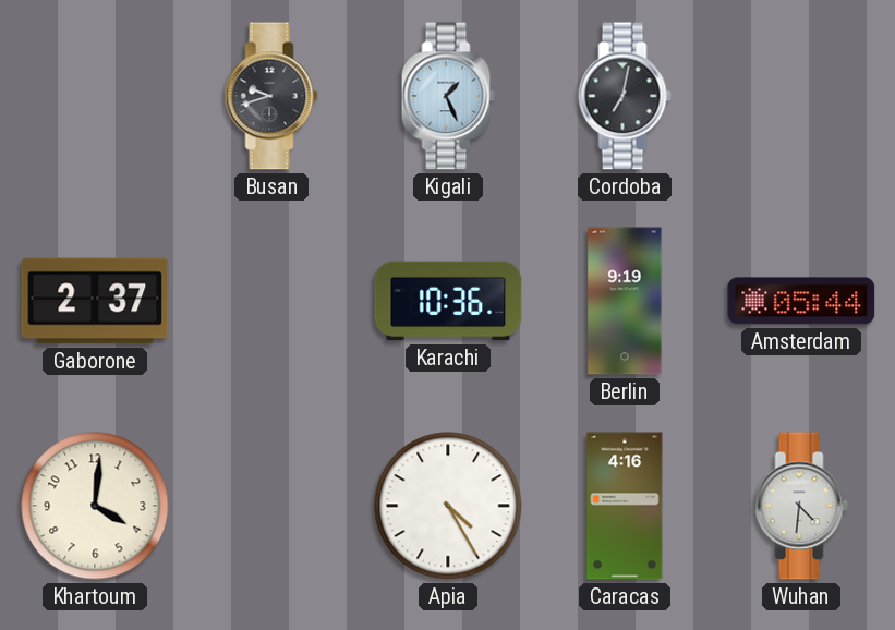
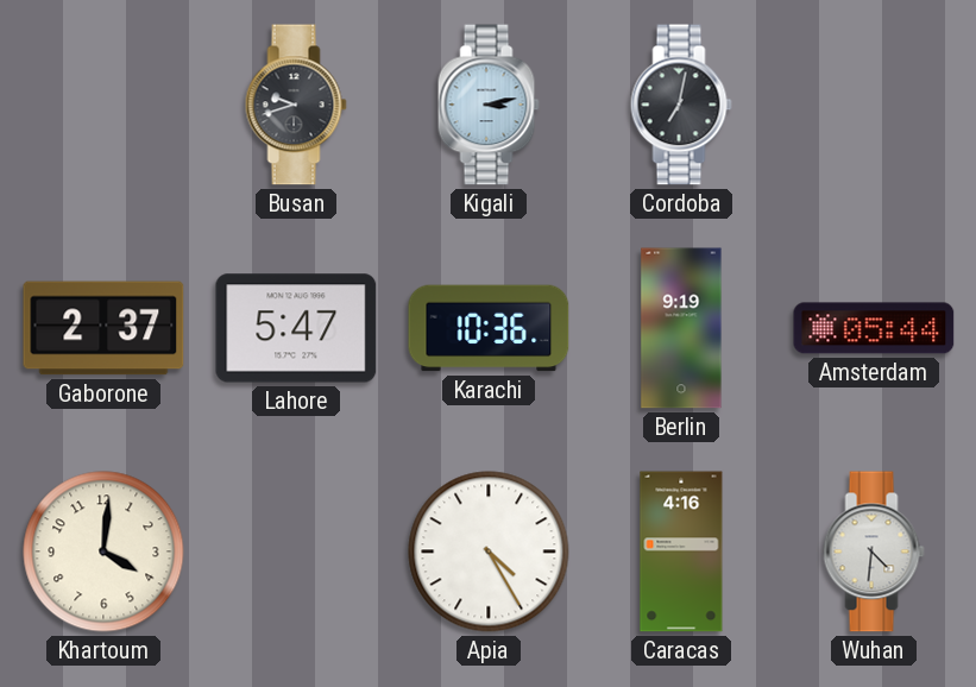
Kigali: 1:26 -> 3:13 (489, 105)
Lahore: none -> 5:47 (296, 328)
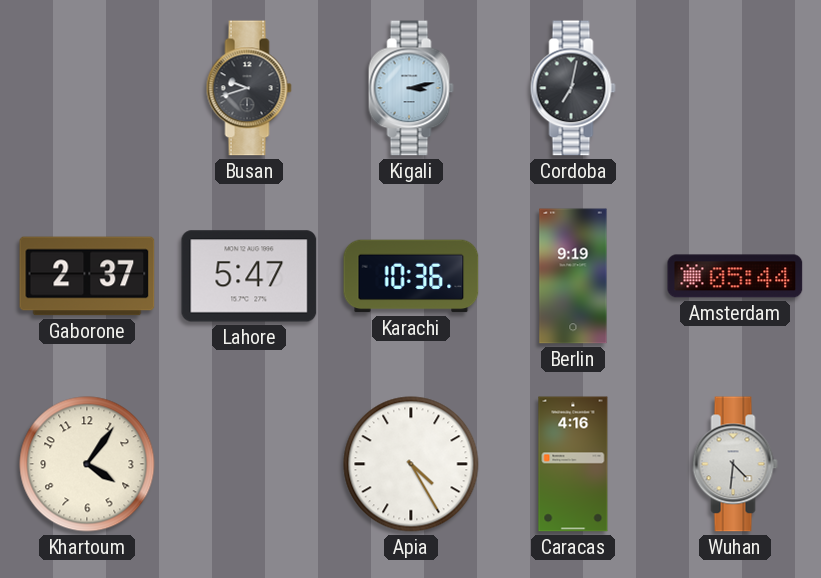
Khartoum: 4:01 -> 4:06 (87, 464)
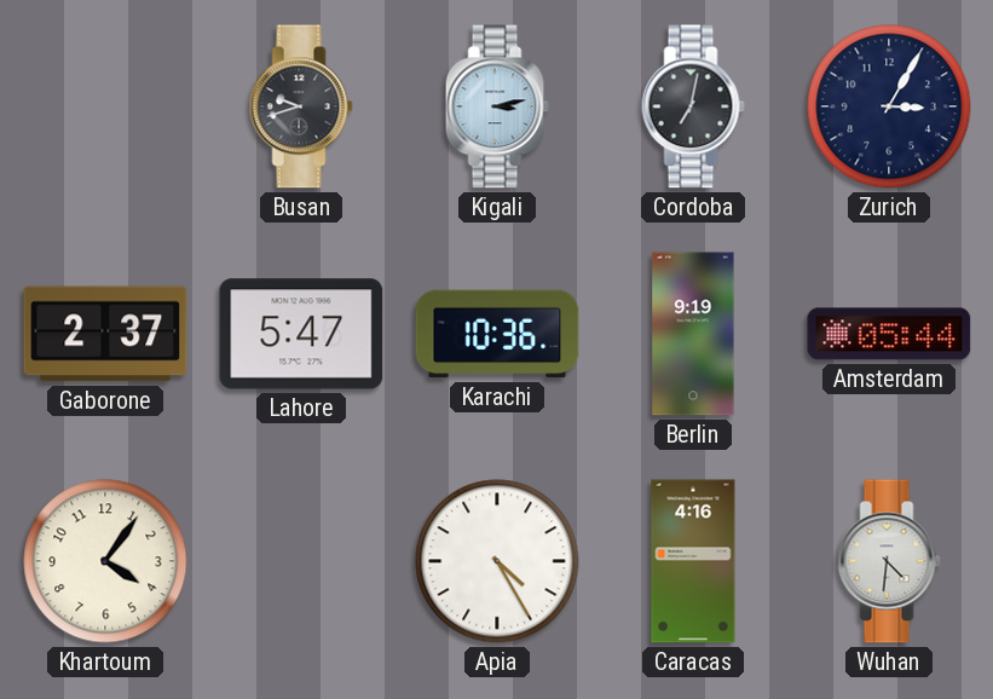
Zurich: none -> 3:05 (889, 106)
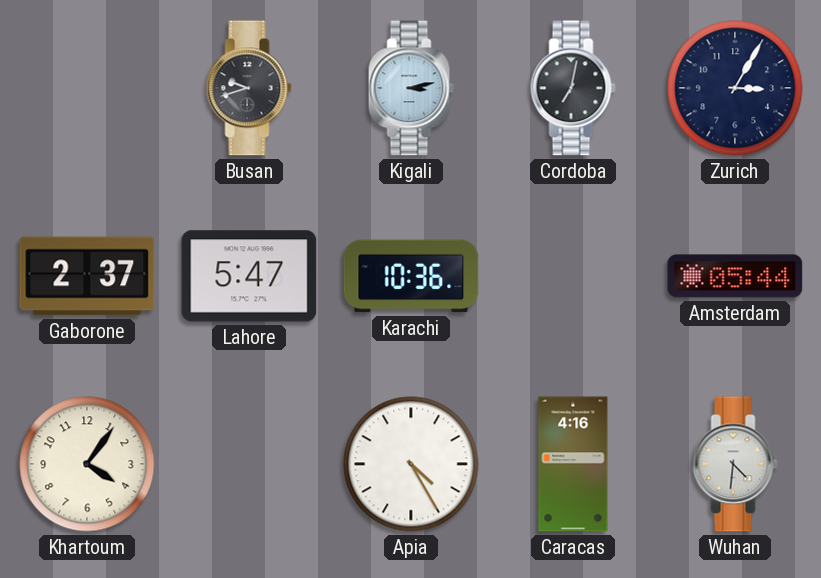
Berlin: 9:19 -> none (693, 334)
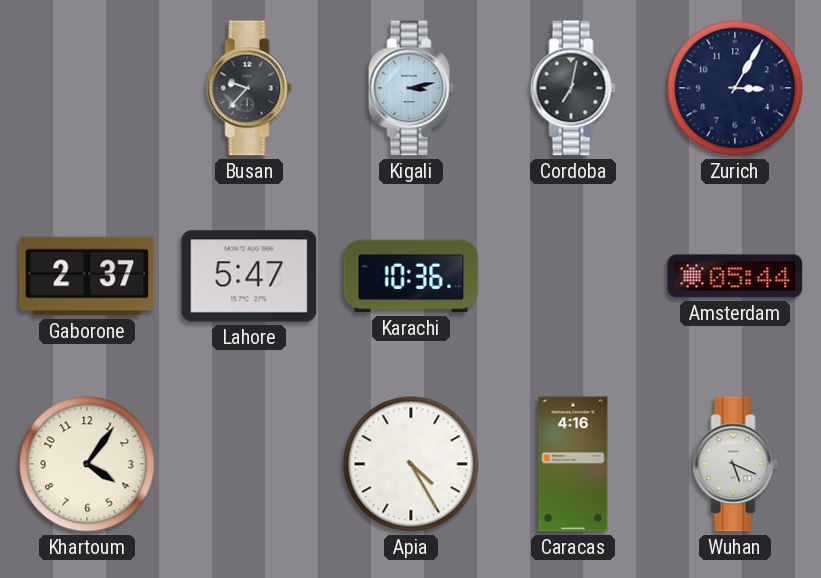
Busan: 9:42 -> 9:37 (249, 88)
Wuhan: 4:31 -> 5:19 (735, 464)
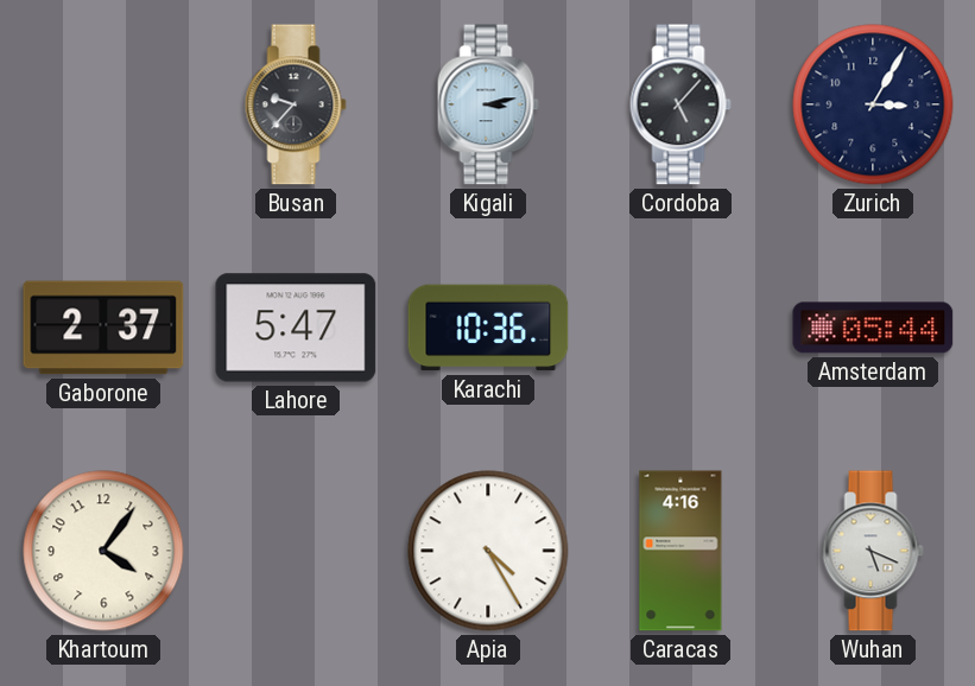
Cordoba: 7:02 -> 5:07 (680, 104)
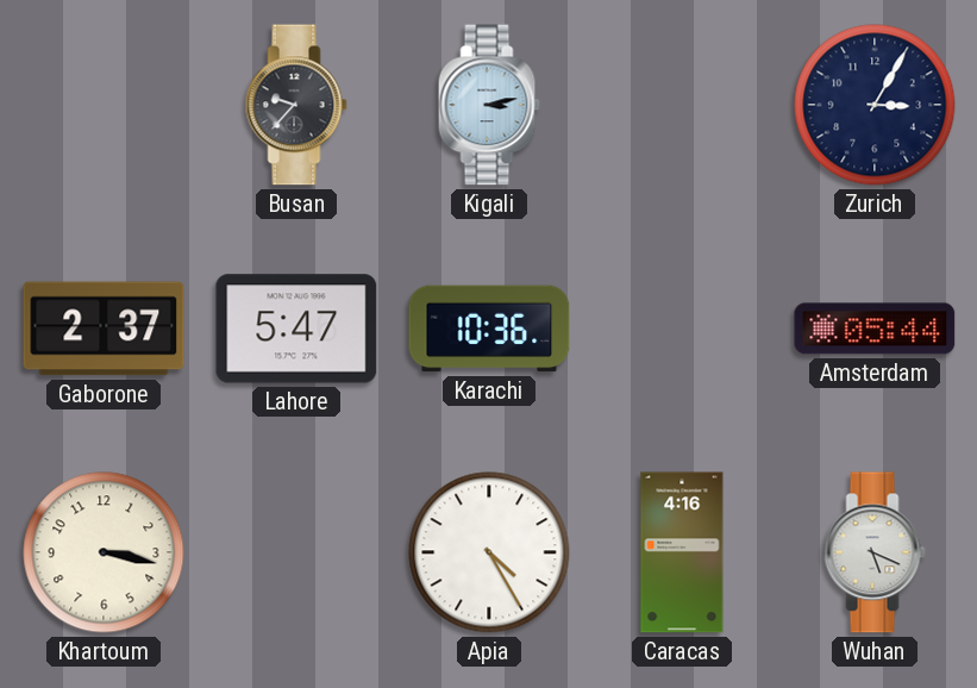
Cordoba: 5:07 -> none (680, 104)
Khartoum: 4:06 -> 3:17 (104, 552)
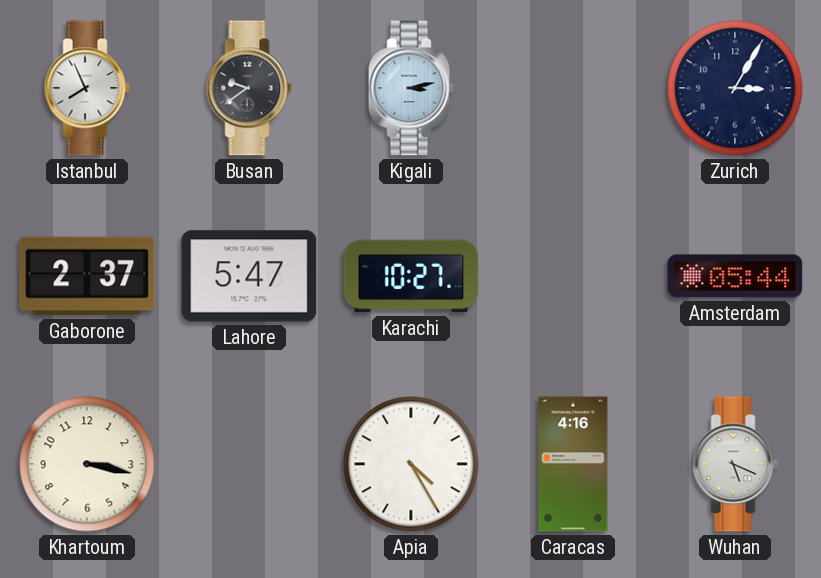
Istanbul: none -> 7:56 (87, 88)
Busan: 9:37 -> 9:39 (249, 88)
Karachi: 10:36 -> 10:27 (411, 276)
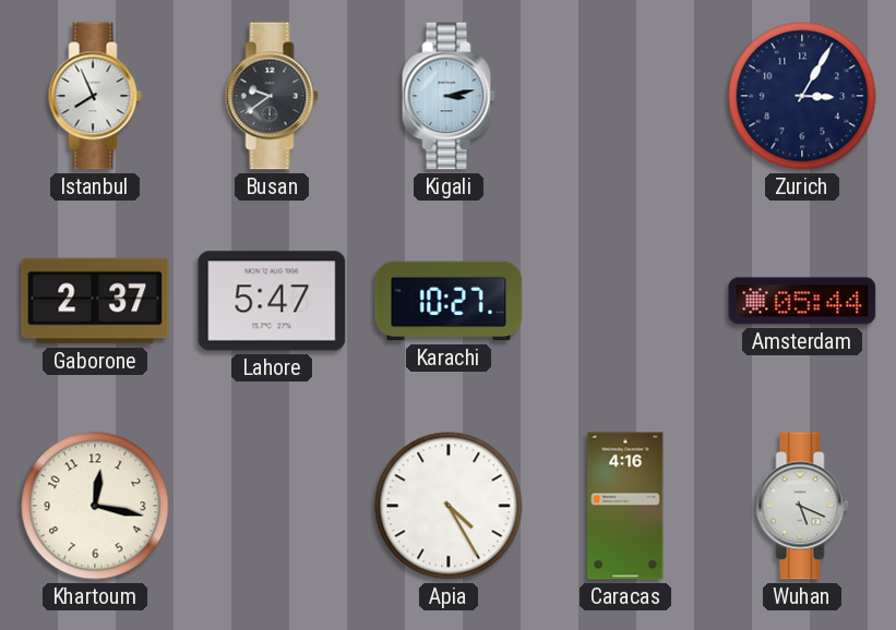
Khartoum: 3:17 -> 12:17 (95, 506)
